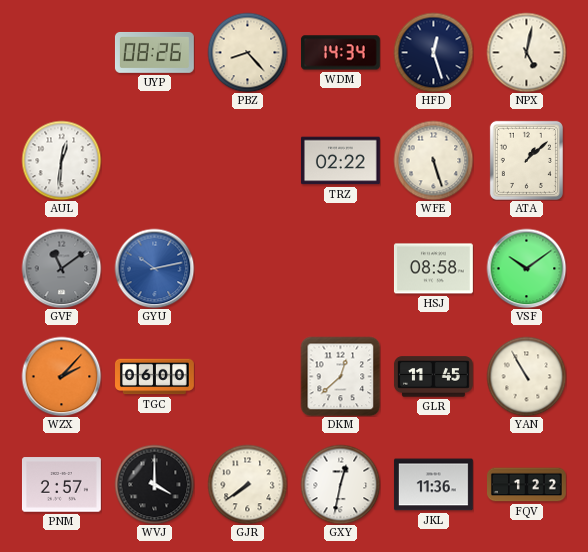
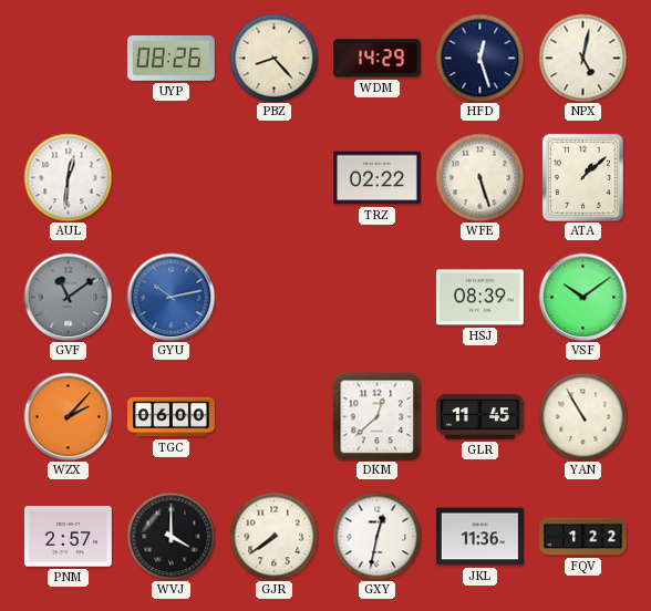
WDM: 14:34 -> 14:29 (376, 59)
HSJ: 08:58 -> 08:39 (479, 298)
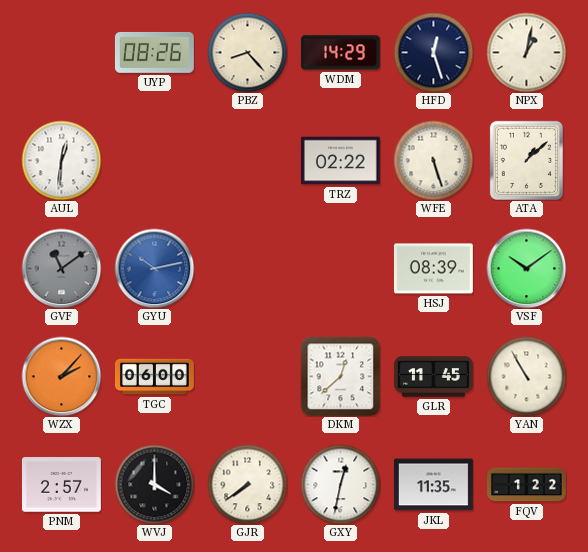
NPX: 5:02 -> 1:02 (526, 52)
JKL: 11:36 -> 11:35 (433, 485)
